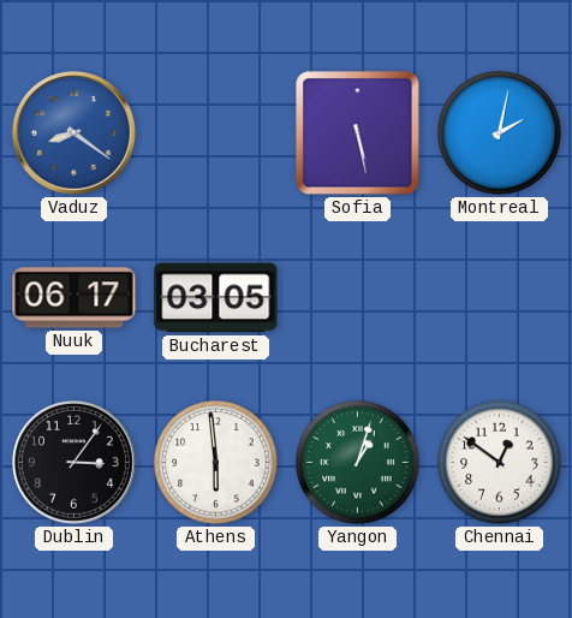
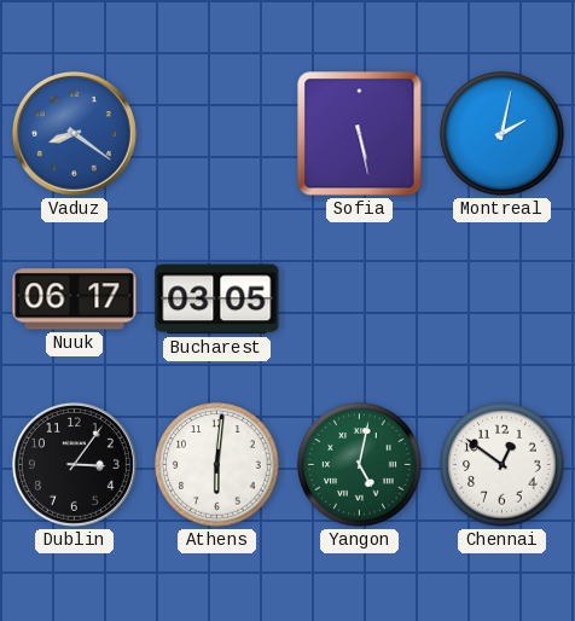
Athens: 5:59 -> 6:01 (217, 465)
Yangon: 1:03 -> 5:02 (360, 465)
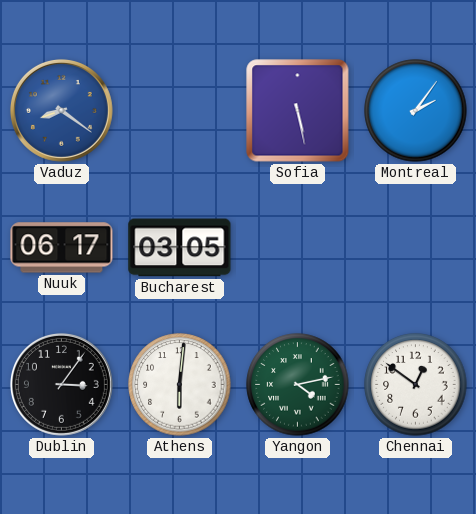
Montreal: 2:02 -> 2:06 (416, 111)
Yangon: 5:02 -> 4:13 (298, 385)
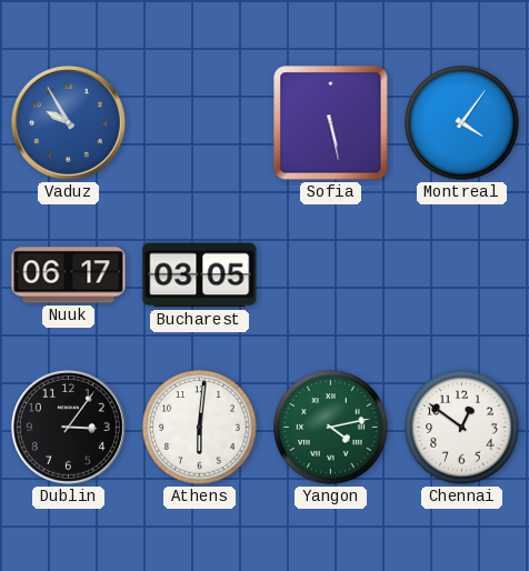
Vaduz: 8:21 -> 9:55 (68, 122)
Montreal: 2:06 -> 4:06 (462, 123)
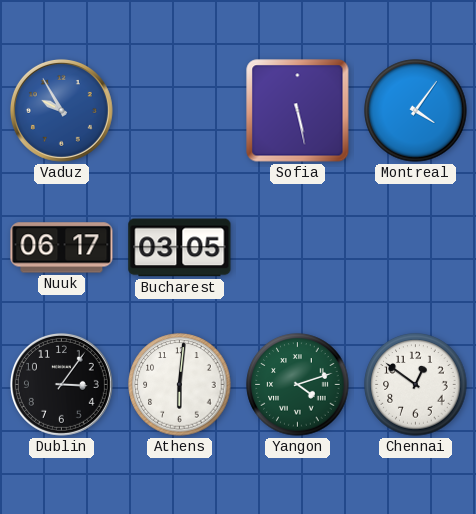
Yangon: 4:13 -> 4:12 (298, 385)
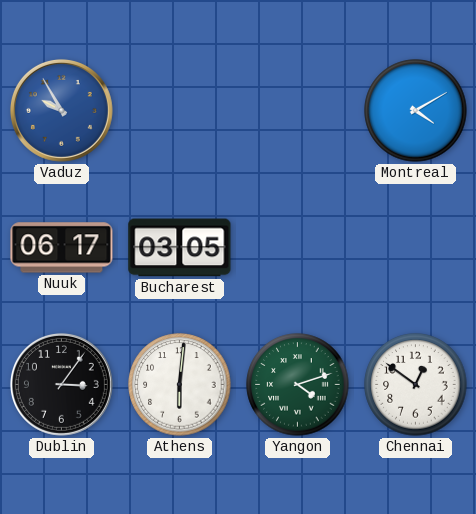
Sofia: 5:28 -> none (298, 111)
Montreal: 4:06 -> 4:10 (416, 111)
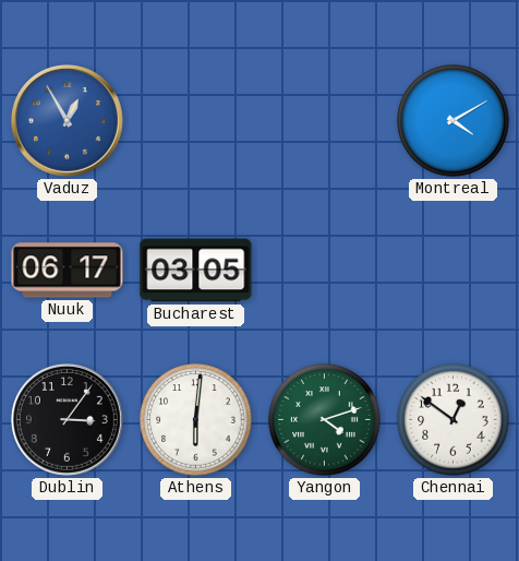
Vaduz: 9:55 -> 12:55 (67, 120)
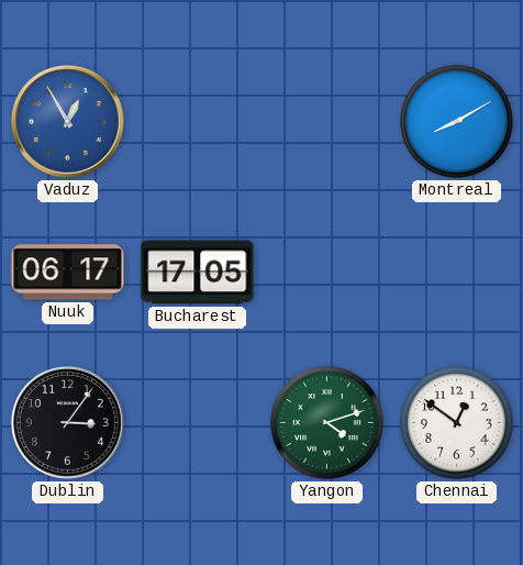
Montreal: 4:10 -> 8:10 (457, 122)
Bucharest: 03:05 -> 17:05 (198, 273)
Athens: 6:01 -> none (196, 420)
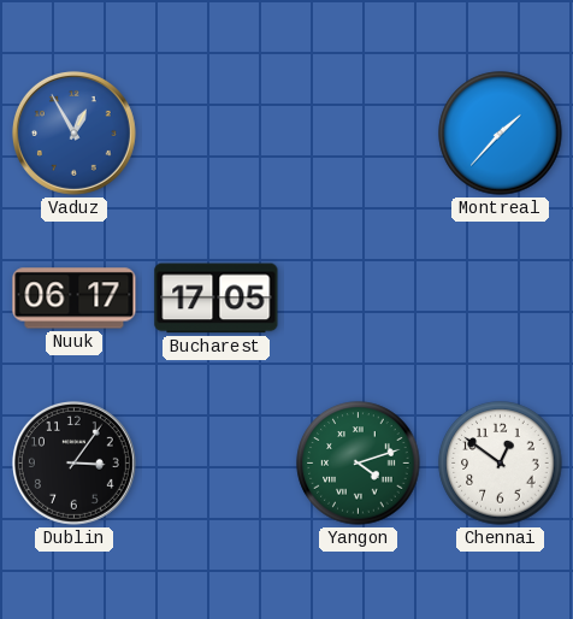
Montreal: 8:10 -> 1:37 (501, 134)
